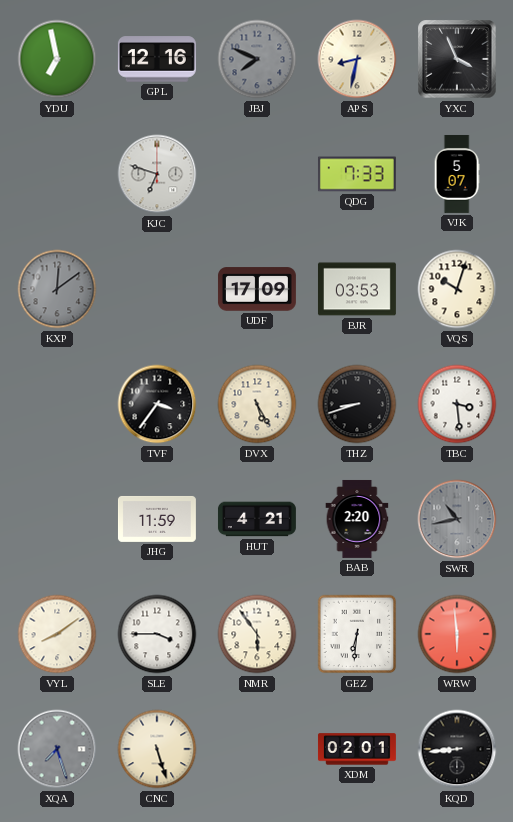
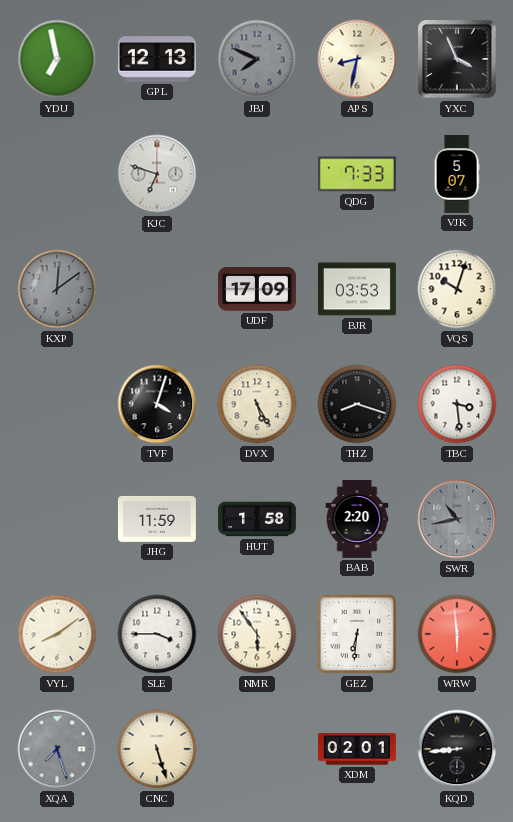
GPL: 12:16 -> 12:13 (157, 59)
TVF: 3:36 -> 4:03 (157, 404)
THZ: 8:42 -> 8:18 (357, 404)
HUT: 4:21 -> 1:58 (257, 519)
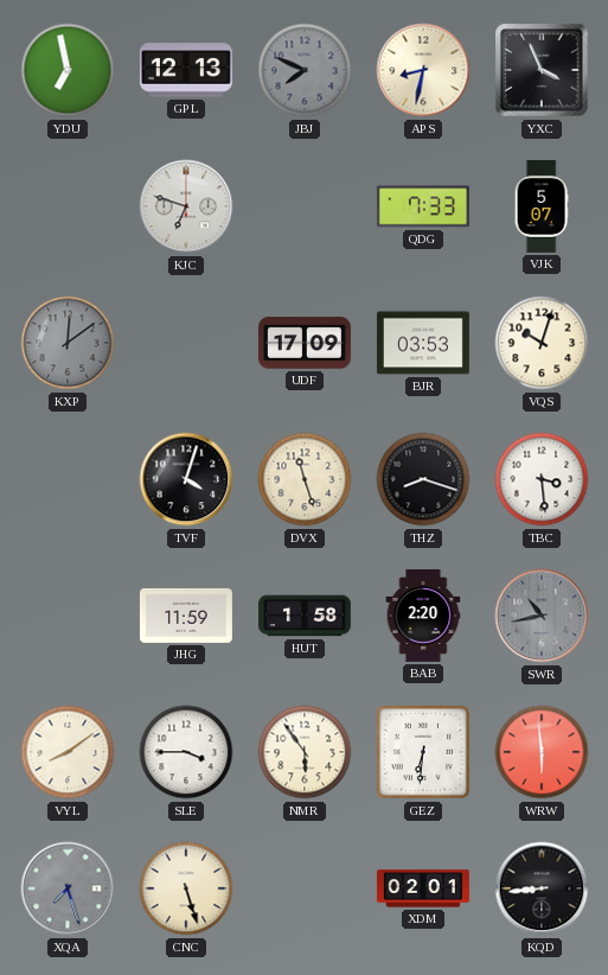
DVX: 5:25 -> 11:27 (305, 479)
